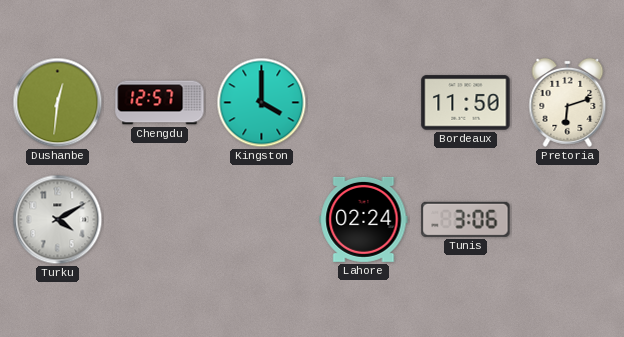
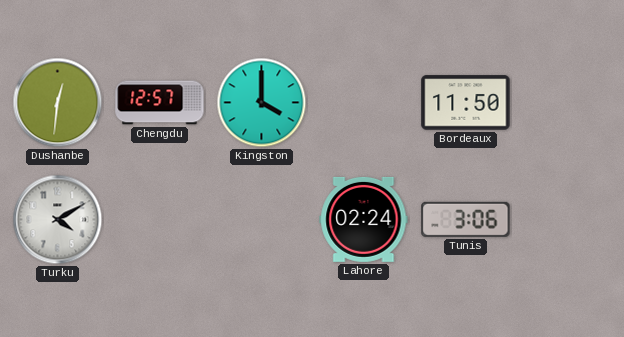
Pretoria: 6:12 -> none (568, 102)
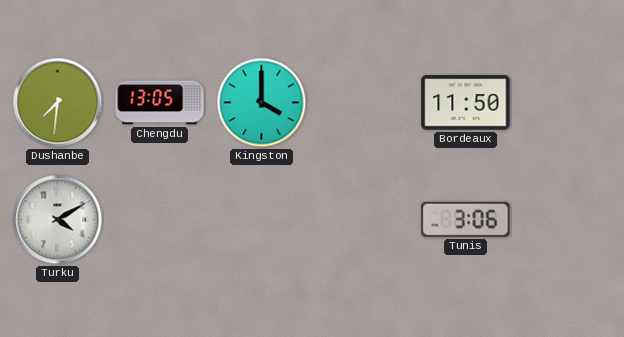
Dushanbe: 12:31 -> 7:31 (58, 103)
Chengdu: 12:57 -> 13:05 (160, 103)
Lahore: 02:24 -> none (364, 219)
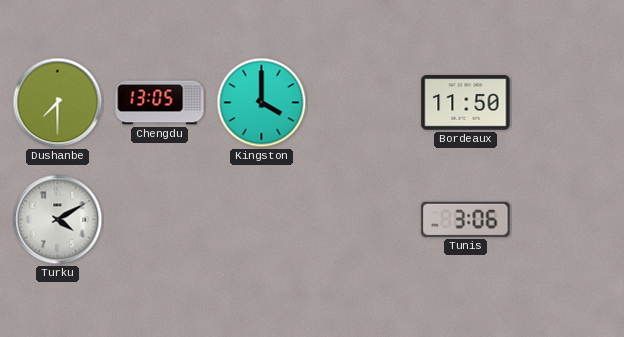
Dushanbe: 7:31 -> 7:30 (58, 103)
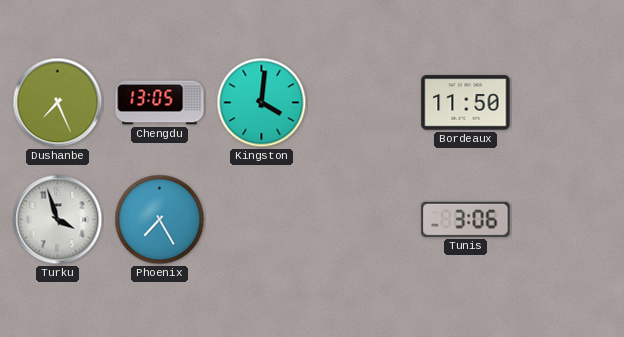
Dushanbe: 7:30 -> 7:26 (58, 103)
Kingston: 4:00 -> 4:01 (262, 103)
Turku: 4:10 -> 3:57 (58, 220)
Phoenix: none -> 7:25 (160, 220)
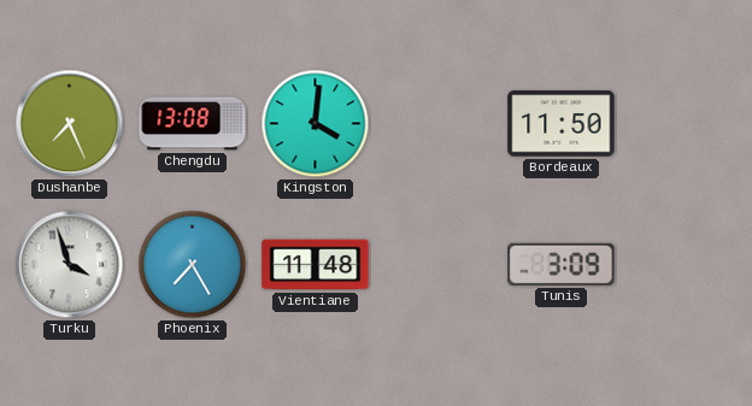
Chengdu: 13:05 -> 13:08 (193, 124)
Vientiane: none -> 11:48 (316, 265)
Tunis: 3:06 -> 3:09 (562, 264)
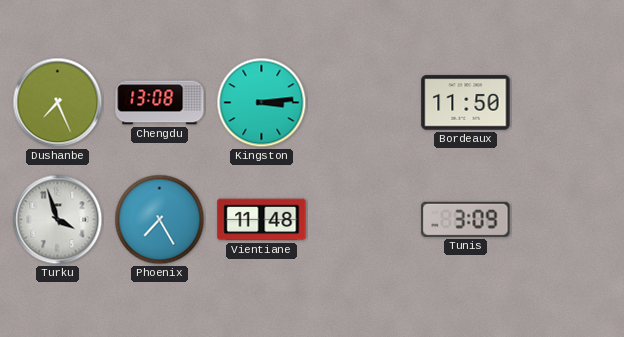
Kingston: 4:01 -> 3:14 (262, 103)
